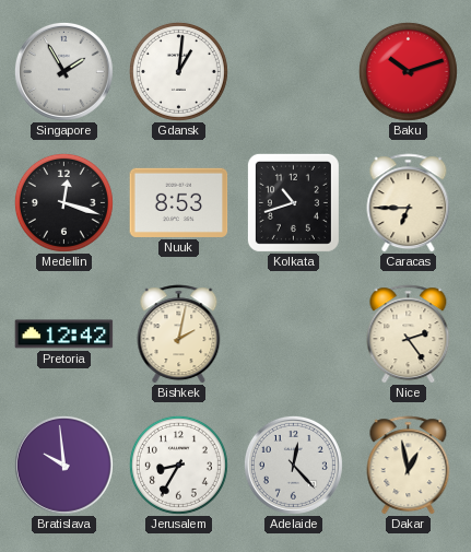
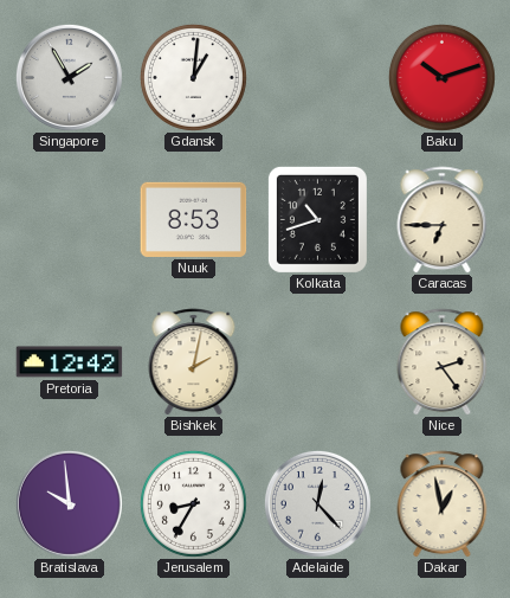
Medellin: 12:18 -> none (63, 202)
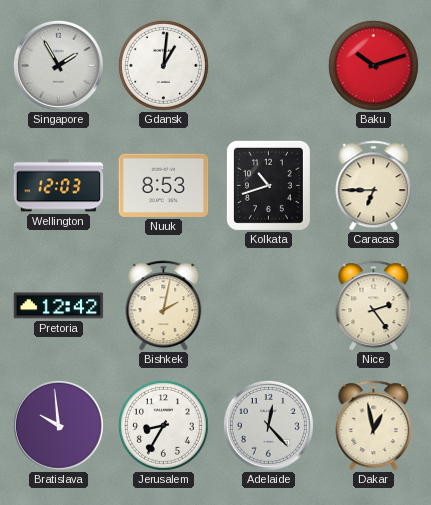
Wellington: none -> 12:03 (59, 186)
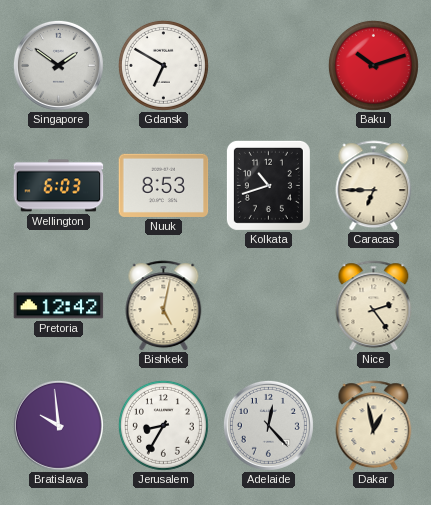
Singapore: 1:55 -> 1:51 (58, 65)
Gdansk: 1:01 -> 6:50 (163, 65)
Wellington: 12:03 -> 6:03 (59, 186)
Bishkek: 2:02 -> 5:02 (164, 306)
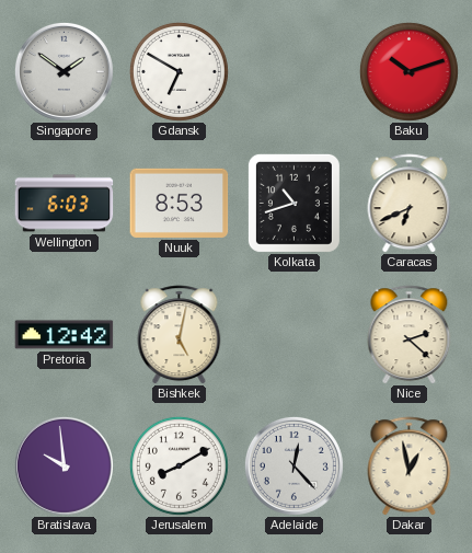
Caracas: 6:45 -> 6:41 (410, 204)
Nice: 2:24 -> 2:22 (410, 335)
Jerusalem: 8:35 -> 8:10 (179, 465)
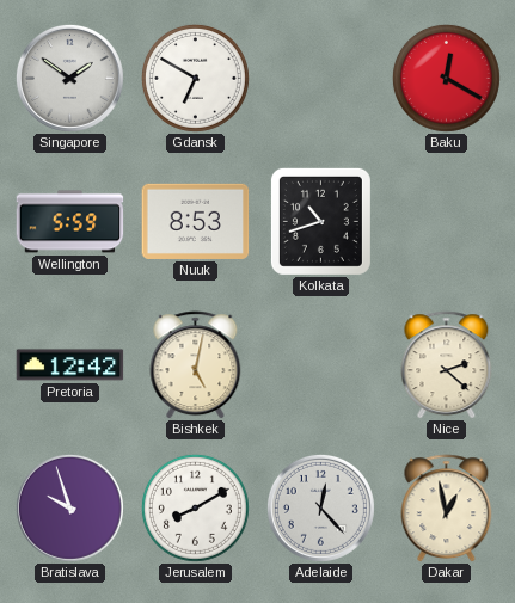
Baku: 10:12 -> 12:20 (446, 78)
Wellington: 6:03 -> 5:59 (70, 222)
Caracas: 6:41 -> none (410, 204)
Bratislava: 9:59 -> 9:57 (69, 507)
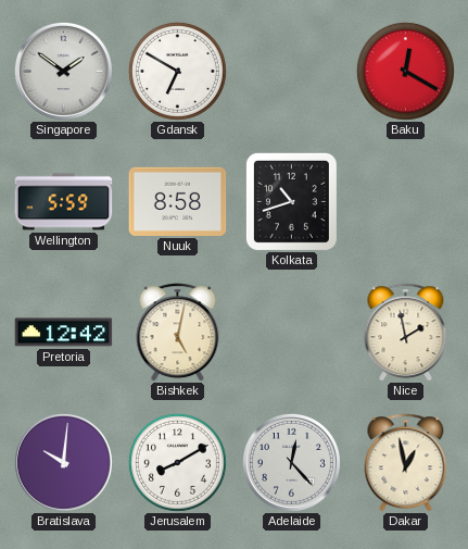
Nuuk: 8:53 -> 8:58 (178, 201)
Nice: 2:22 -> 1:58 (406, 333)
Bratislava: 9:57 -> 10:01 (63, 462)
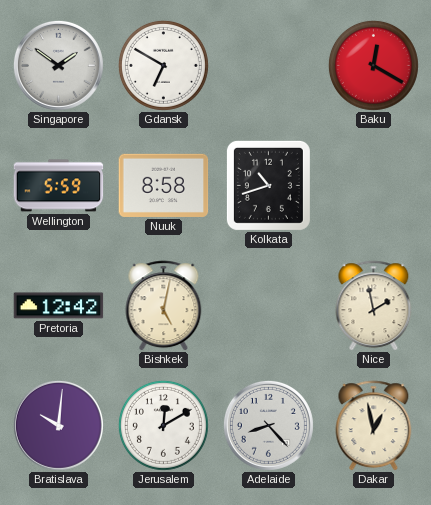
Jerusalem: 8:10 -> 12:10 (163, 425)
Adelaide: 12:23 -> 8:23 (268, 425)
